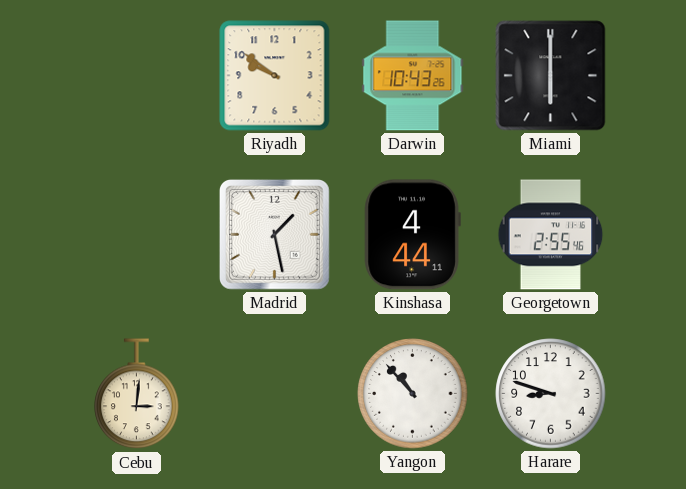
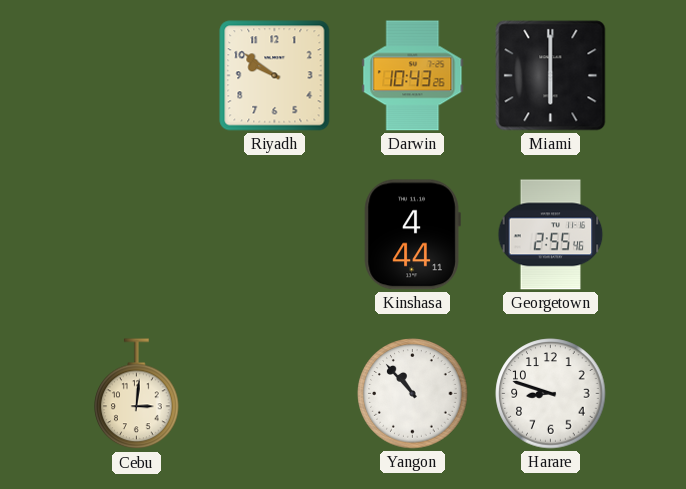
Madrid: 1:28 -> none (274, 234)
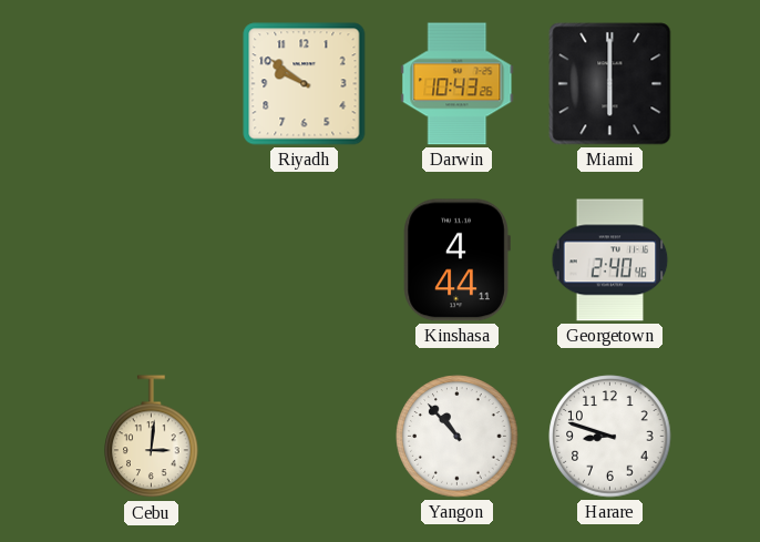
Georgetown: 2:55 -> 2:40 (610, 260)
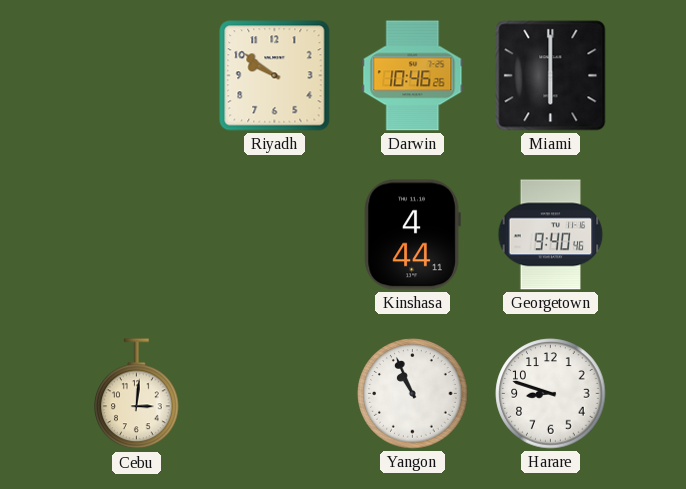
Darwin: 10:43 -> 10:46 (413, 76)
Georgetown: 2:40 -> 9:40 (551, 235)
Yangon: 10:53 -> 10:56 (413, 394)
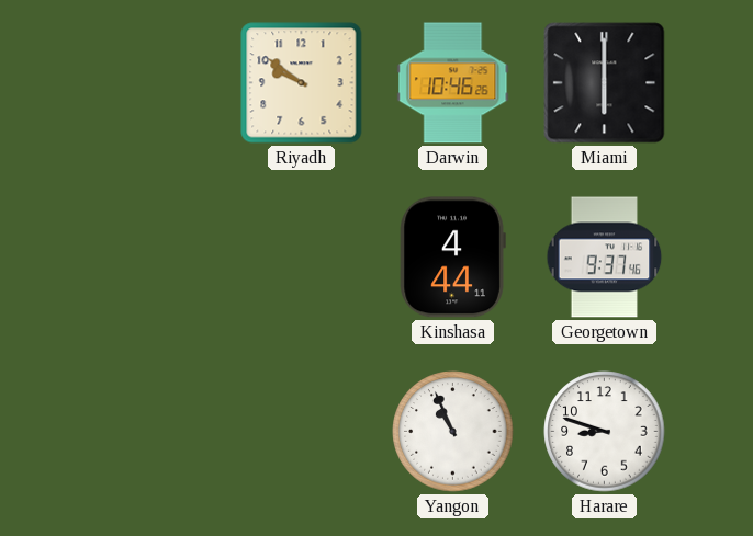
Georgetown: 9:40 -> 9:37 (605, 258)
Cebu: 3:01 -> none (137, 394)
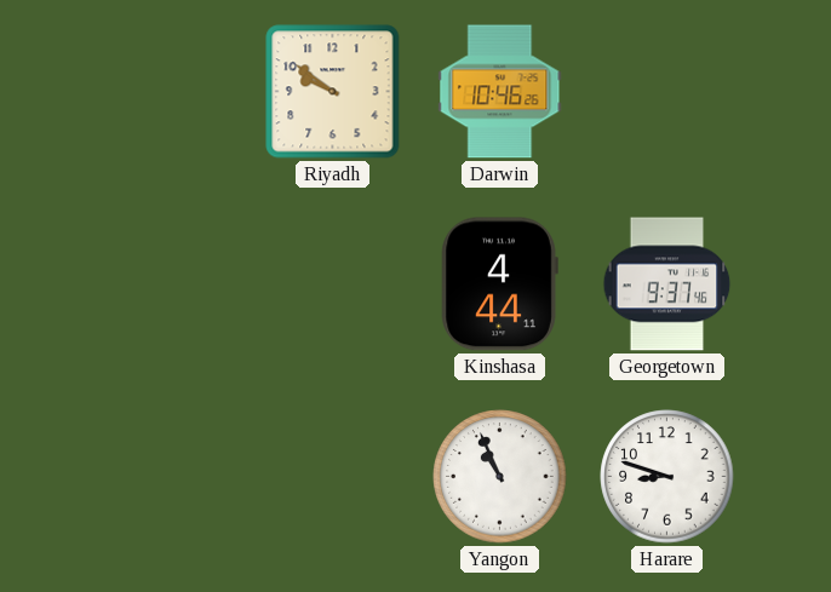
Miami: 6:00 -> none (605, 83)
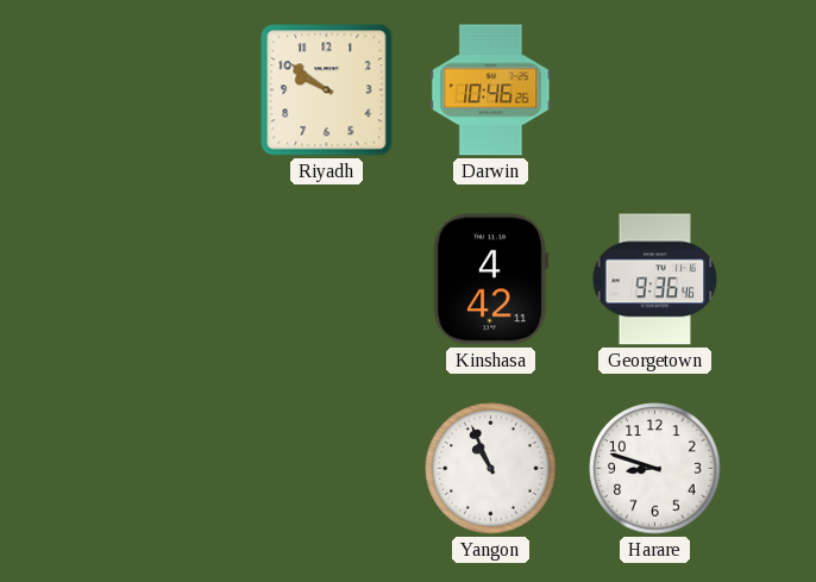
Kinshasa: 4:44 -> 4:42 (490, 280)
Georgetown: 9:37 -> 9:36 (655, 280)
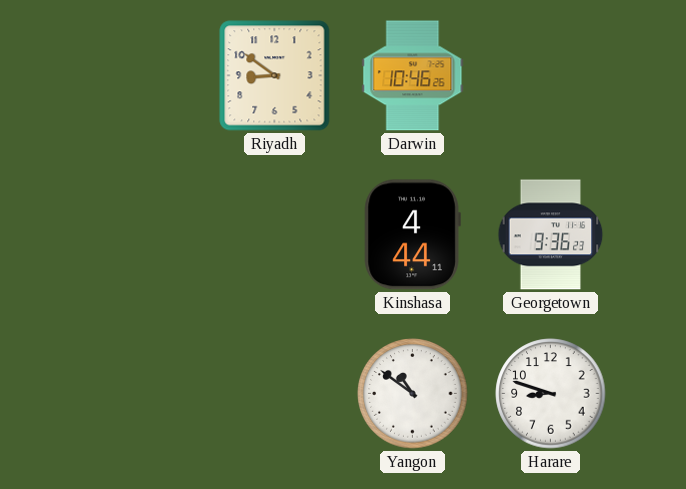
Riyadh: 9:51 -> 8:51 (275, 76)
Kinshasa: 4:42 -> 4:44 (412, 235)
Georgetown: 9:36:46 -> 9:36:23 (551, 235)
Yangon: 10:56 -> 10:51 (413, 394)
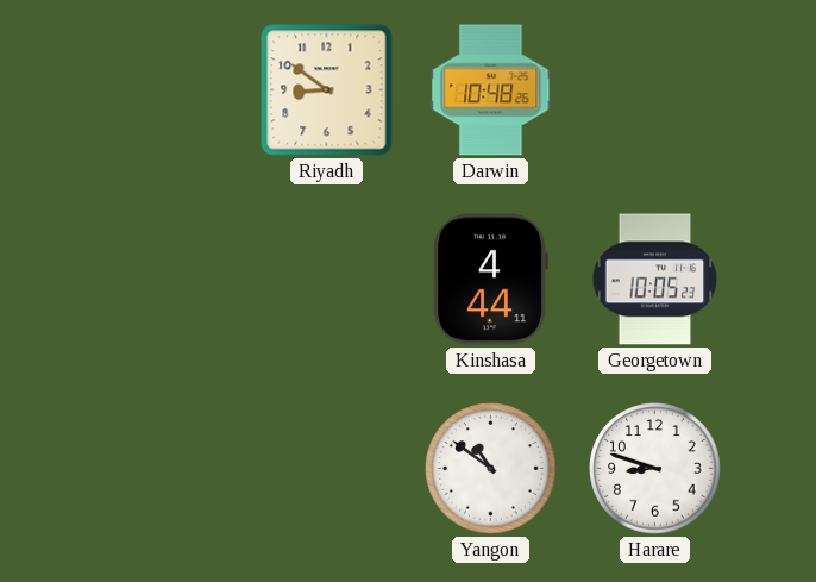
Darwin: 10:46 -> 10:48 (491, 90)
Georgetown: 9:36 -> 10:05 (655, 280)
